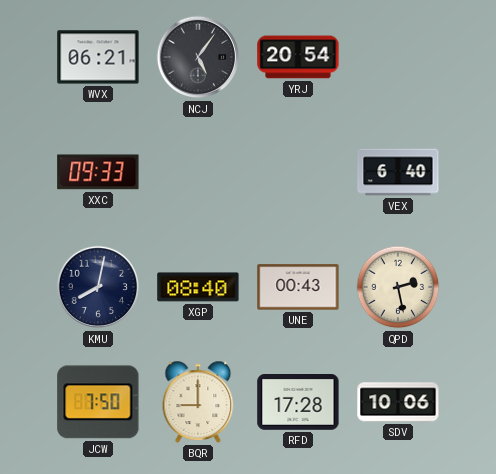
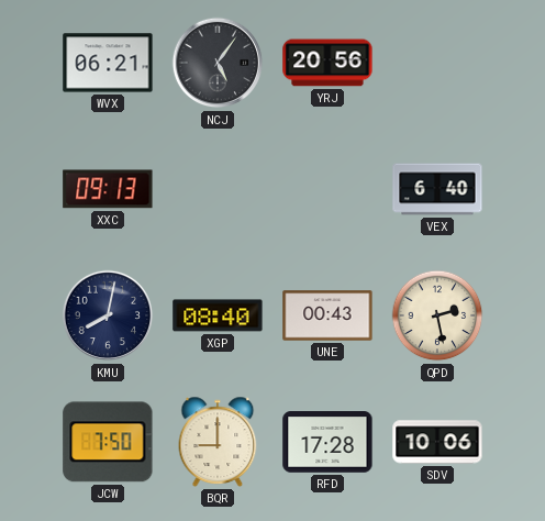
YRJ: 20:54 -> 20:56 (327, 63)
XXC: 09:33 -> 09:13 (108, 189)
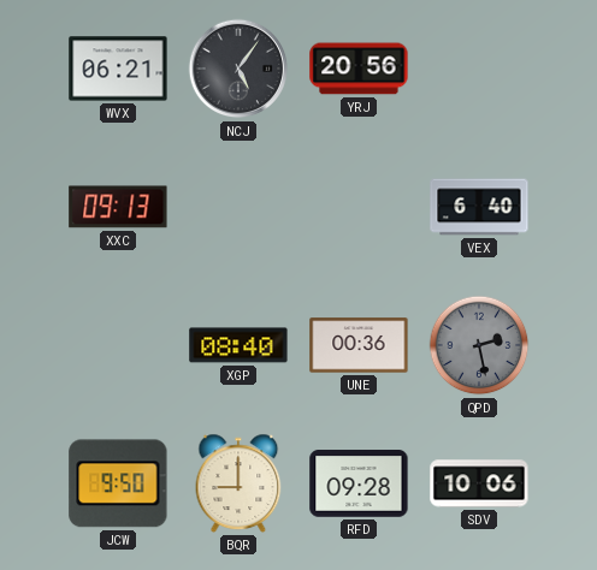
KMU: 8:02 -> none (108, 315)
UNE: 00:43 -> 00:36 (359, 345)
QPD dial: cream -> grey (479, 345)
JCW: 7:50 -> 9:50 (118, 483)
RFD: 17:28 -> 09:28 (359, 483)
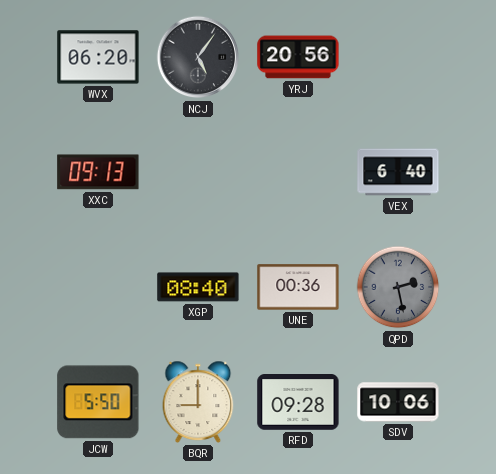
WVX: 06:21 -> 06:20 (98, 57)
JCW: 9:50 -> 5:50 (98, 402)
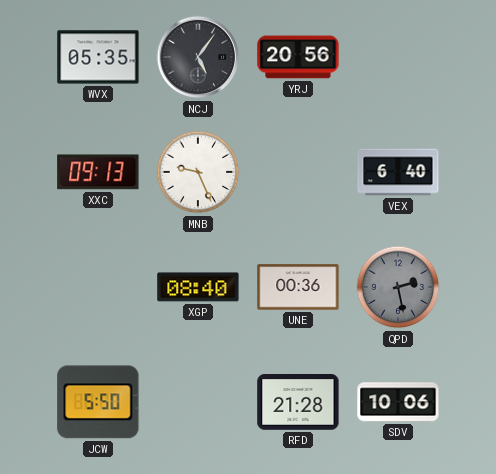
WVX: 06:20 -> 05:35 (98, 57)
MNB: none -> 9:26 (198, 172)
BQR: 9:00 -> none (198, 402)
RFD: 09:28 -> 21:28 (298, 402)
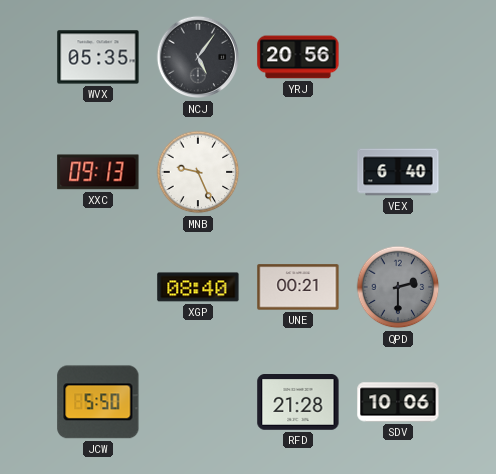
UNE: 00:36 -> 00:21 (298, 287)
QPD: 2:28 -> 2:30 (398, 287)
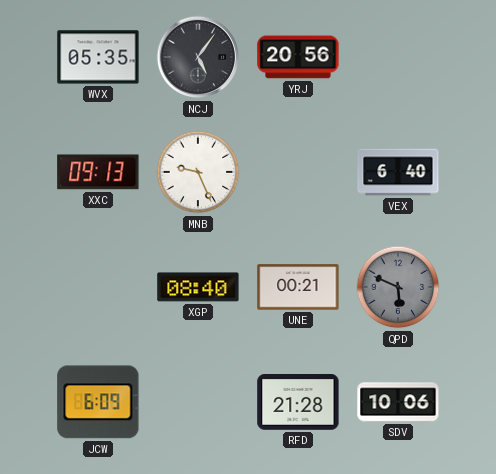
QPD: 2:30 -> 5:49 (398, 287)
JCW: 5:50 -> 6:09 (98, 402)
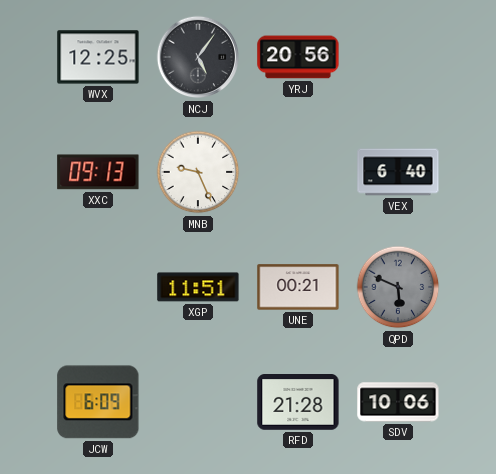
WVX: 05:35 -> 12:25 (98, 57)
XGP: 08:40 -> 11:51 (198, 287)
